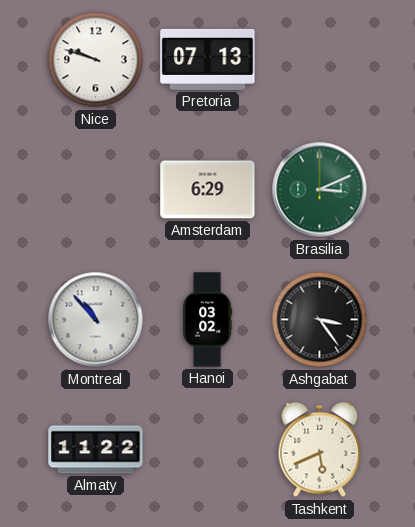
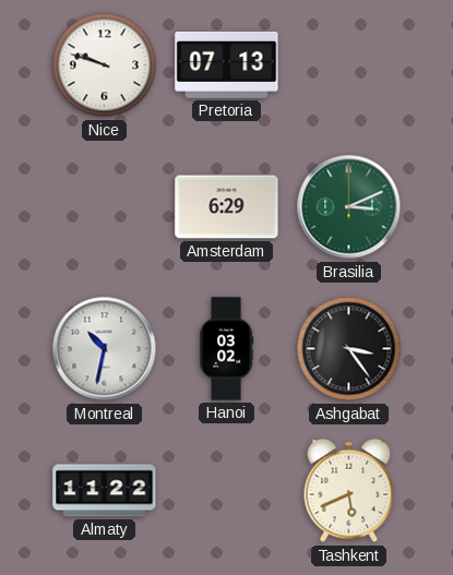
Montreal: 10:53 -> 10:32 (105, 349)
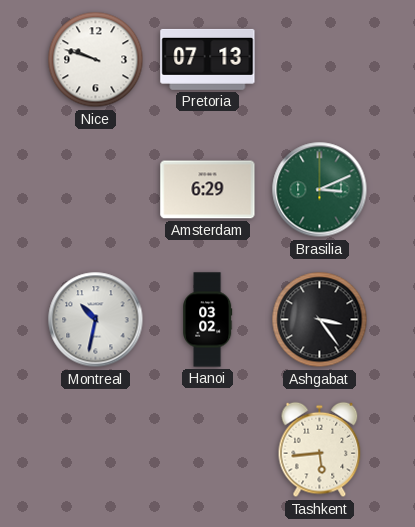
Almaty: 11:22 -> none (105, 491)
Tashkent: 5:41 -> 5:44 (320, 450)
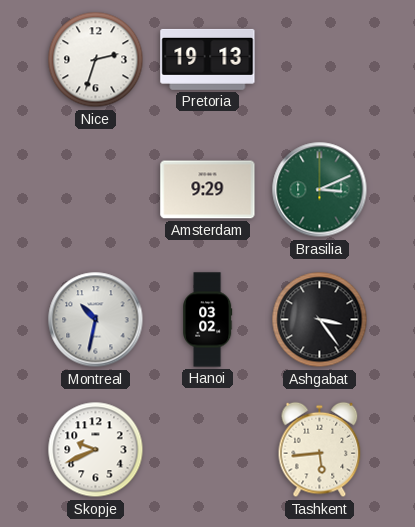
Nice: 9:48 -> 2:33 (96, 60)
Pretoria: 07:13 -> 19:13 (208, 59)
Amsterdam: 6:29 -> 9:29 (208, 190)
Skopje: none -> 9:41 (96, 450)
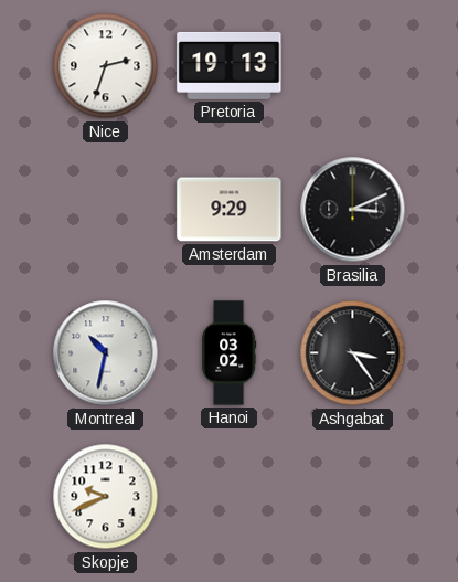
Brasilia dial: green -> black (353, 210)
Tashkent: 5:44 -> none (320, 450)
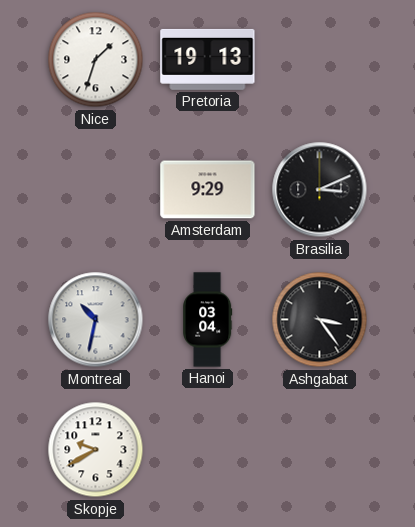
Nice: 2:33 -> 1:33 (96, 60)
Hanoi: 03:02 -> 03:04 (208, 320)
Skopje: 9:41 -> 9:40 (96, 450)
